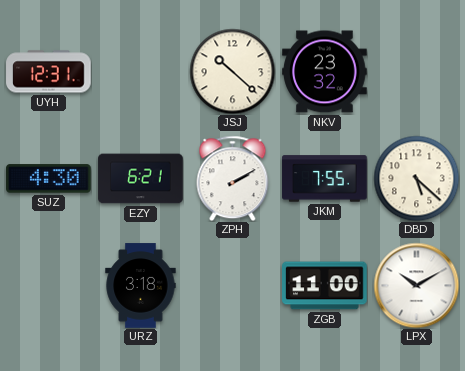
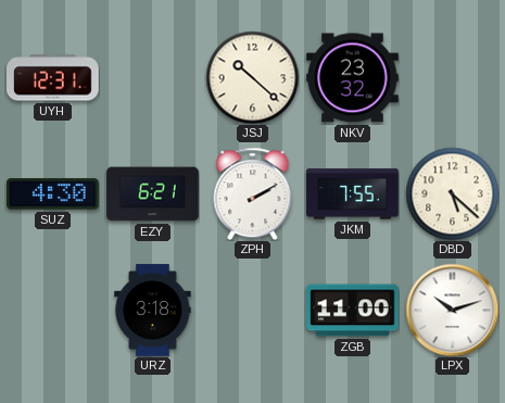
LPX: 10:10 -> 10:12 (452, 310)
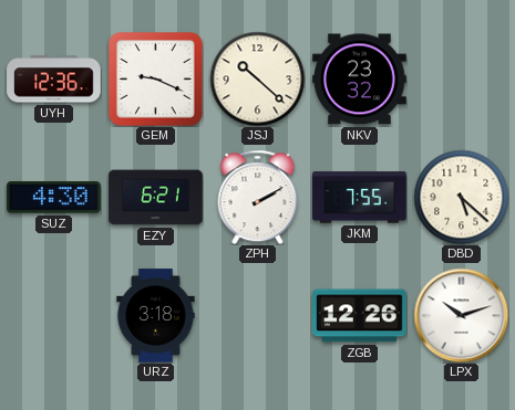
UYH: 12:31 -> 12:36 (54, 80)
GEM: none -> 9:19 (156, 80)
ZGB: 11:00 -> 12:26 (360, 316)
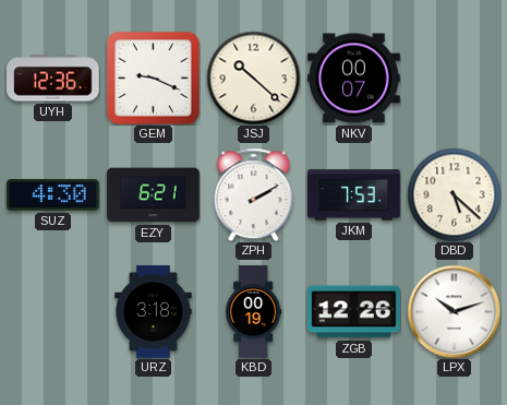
NKV: 23:32 -> 00:07 (354, 79)
JKM: 7:55 -> 7:53 (354, 195)
KBD: none -> 00:19 (254, 312)
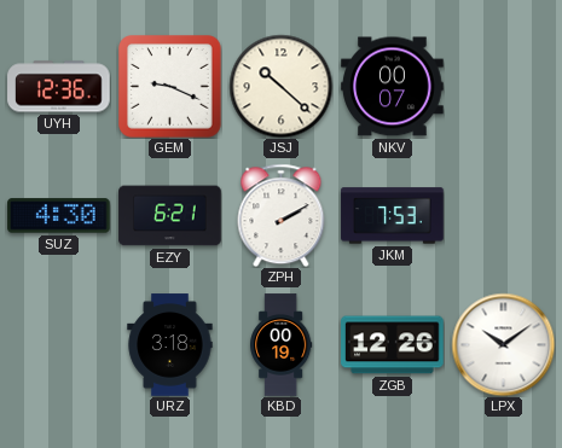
DBD: 5:22 -> none (454, 194)
LPX: 10:12 -> 10:09 (503, 344)
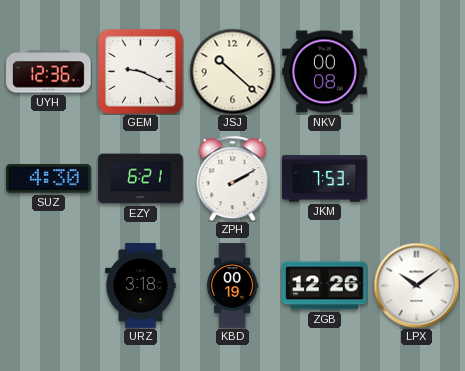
NKV: 00:07 -> 00:08 (325, 72)
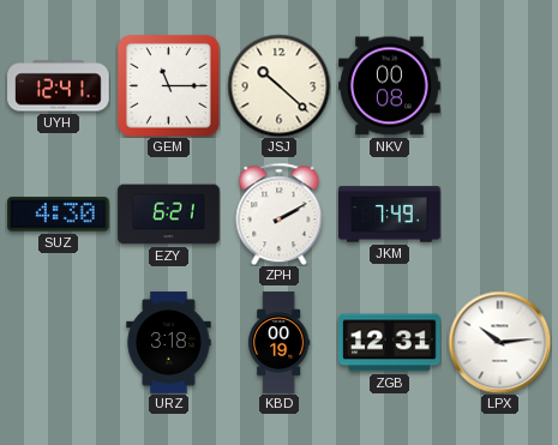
UYH: 12:36 -> 12:41 (59, 86)
GEM: 9:19 -> 11:15 (169, 86)
JKM: 7:53 -> 7:49 (390, 215)
ZGB: 12:26 -> 12:31 (390, 343)
LPX: 10:09 -> 10:14 (499, 342)
